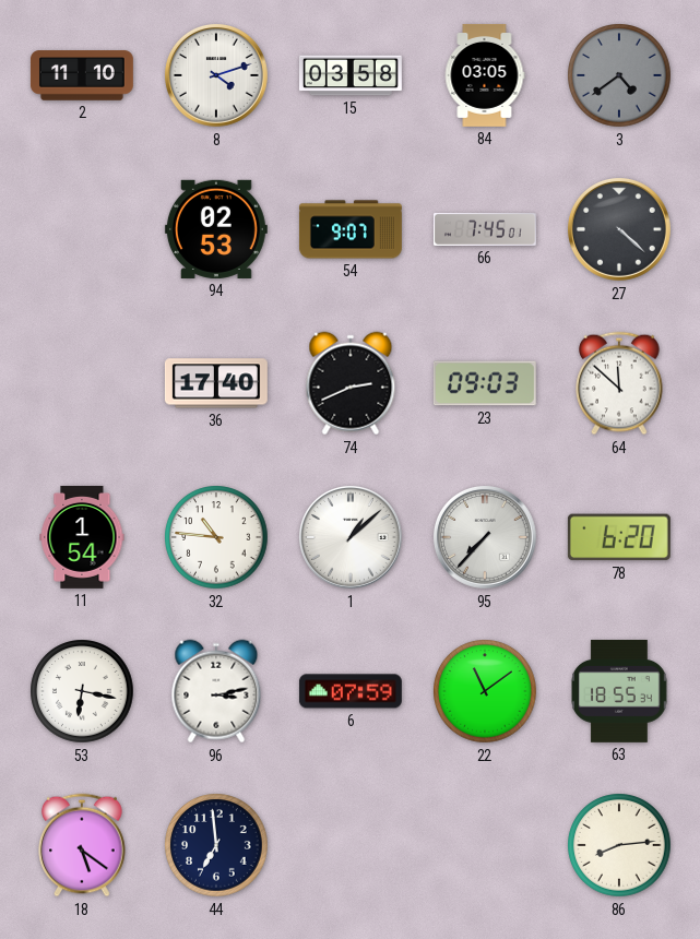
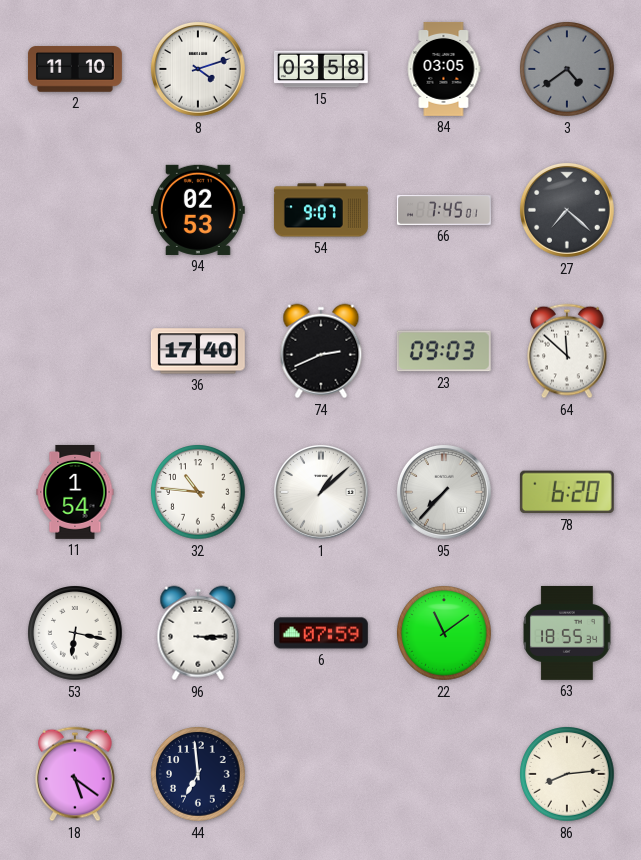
27: 4:22 -> 7:22 (567, 210)
96: 3:13 -> 3:15 (198, 633)
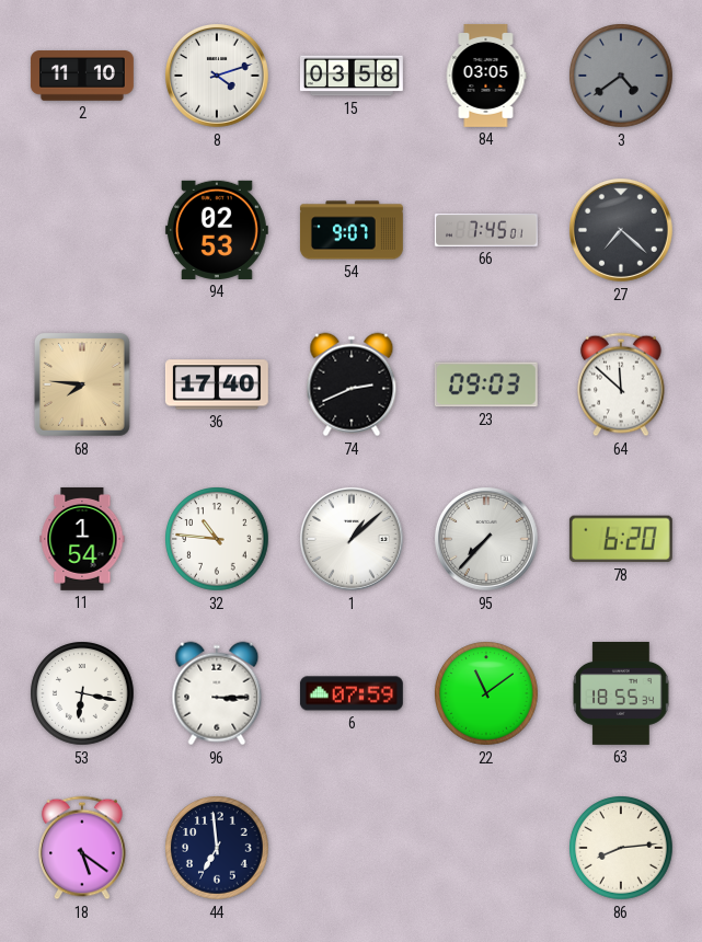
68: none -> 7:46 (82, 384)
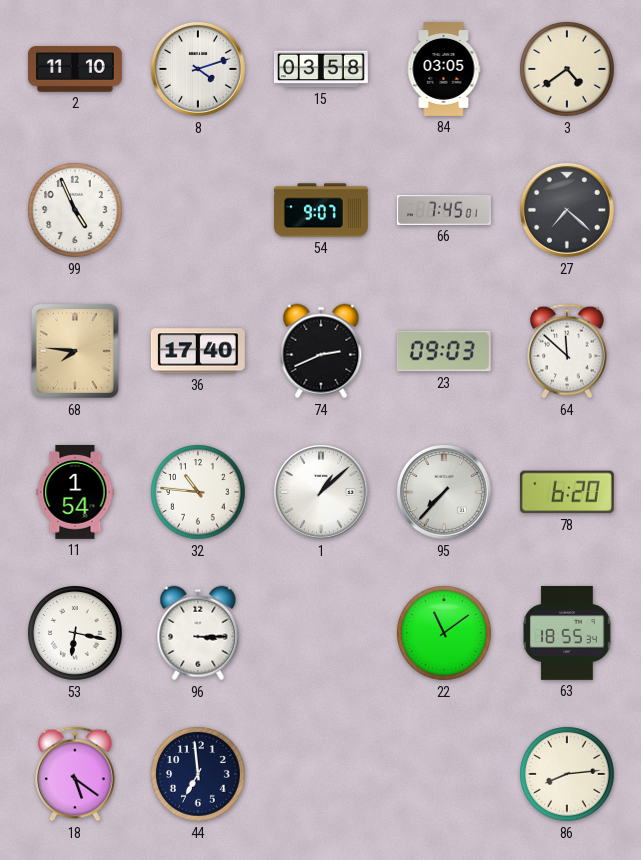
3 dial: grey -> cream (567, 69)
99: none -> 4:56 (75, 210)
94: 02:53 -> none (217, 230)
6: 07:59 -> none (352, 693)
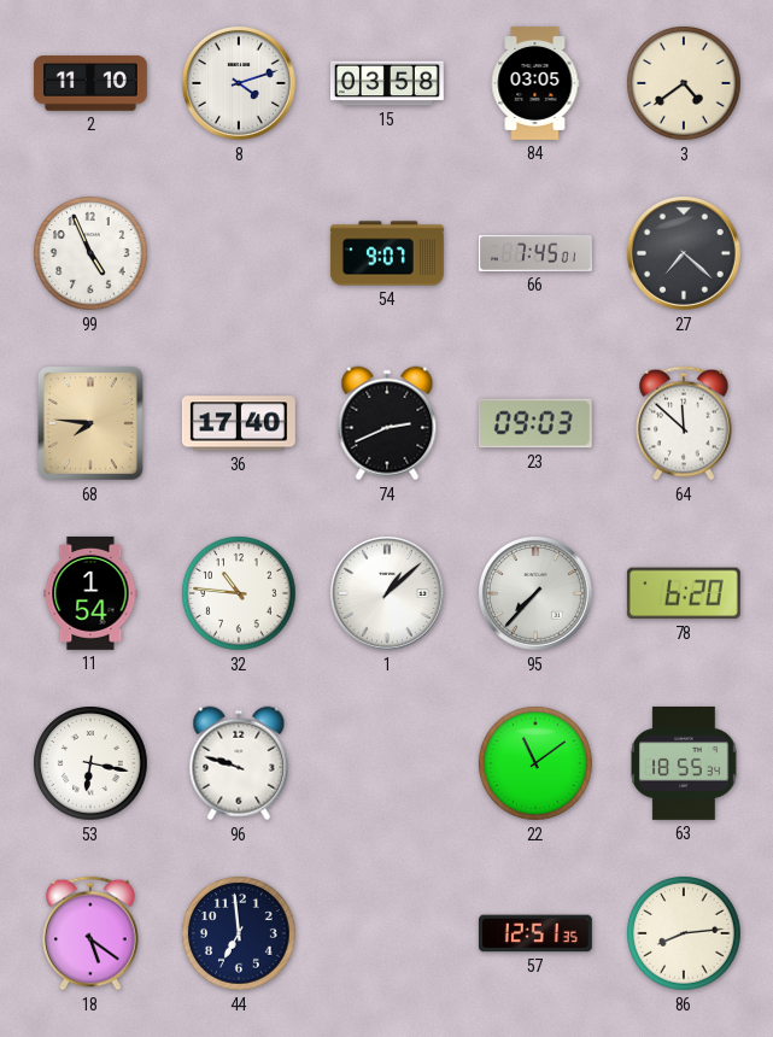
96: 3:15 -> 9:48 (239, 763)
57: none -> 12:51 (535, 933)
